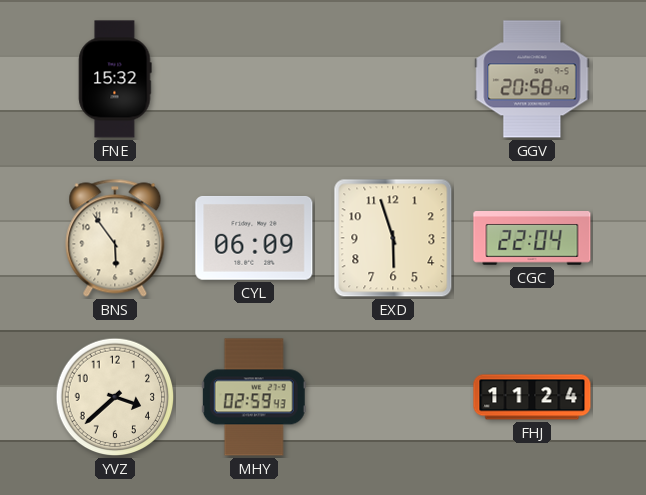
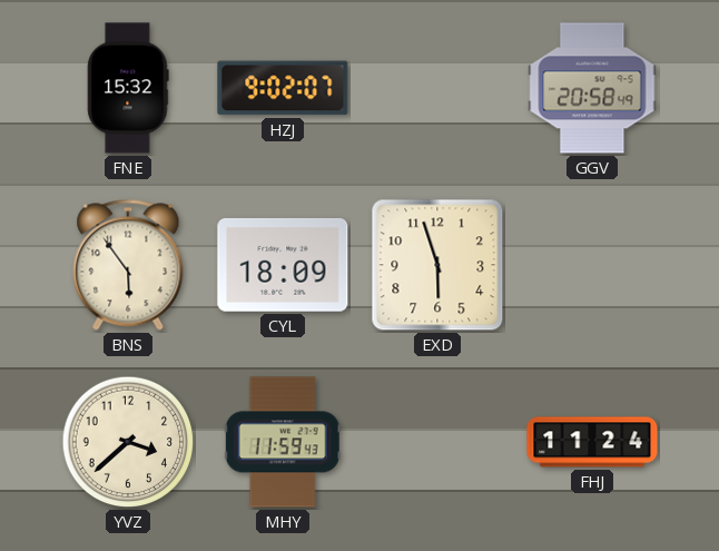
HZJ: none -> 9:02 (283, 88)
CYL: 06:09 -> 18:09 (283, 265)
CGC: 22:04 -> none (532, 239)
MHY: 02:59 -> 11:59 (283, 442)
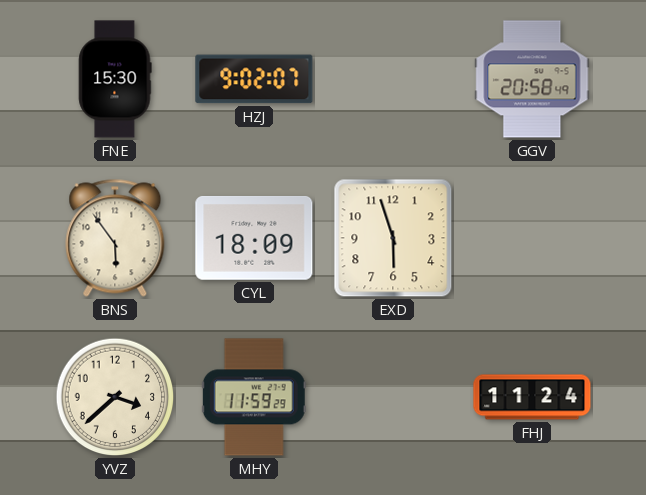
FNE: 15:32 -> 15:30 (115, 79)
MHY: 11:59:43 -> 11:59:29 (254, 397)
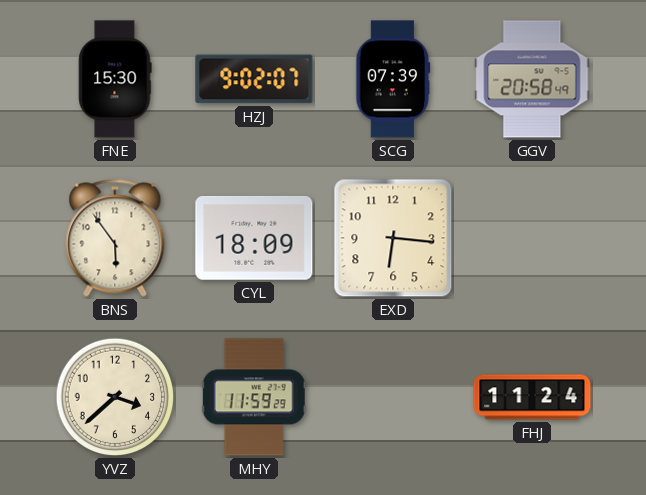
SCG: none -> 07:39 (393, 79)
EXD: 5:57 -> 6:16 (393, 238)
